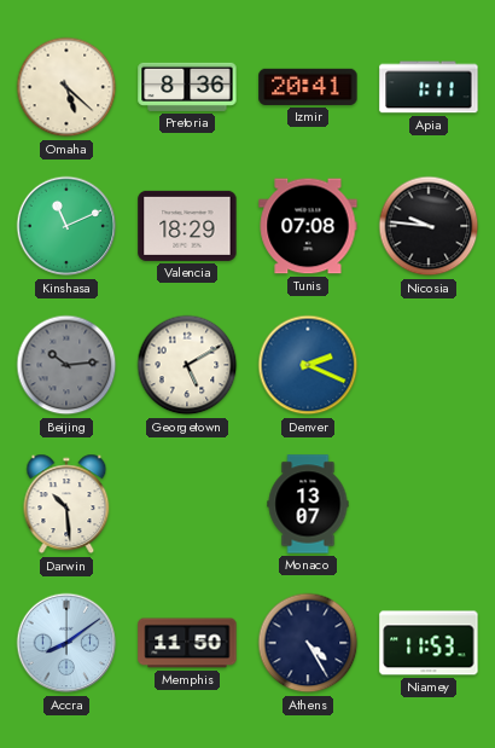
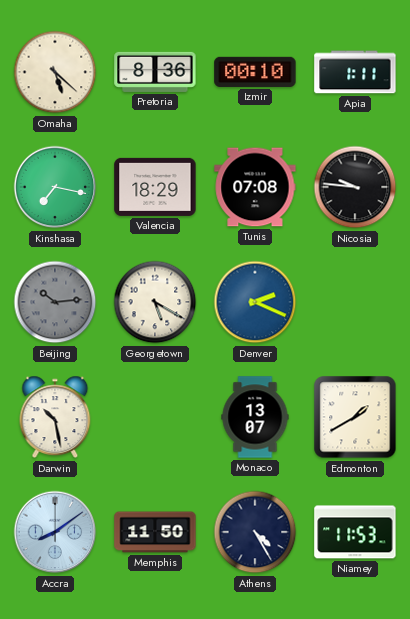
Izmir: 20:41 -> 00:10 (255, 72)
Kinshasa: 11:11 -> 7:17 (55, 187)
Georgetown: 5:10 -> 5:20 (155, 302)
Darwin: 10:29 -> 10:28 (55, 417)
Edmonton: none -> 1:40 (355, 417)
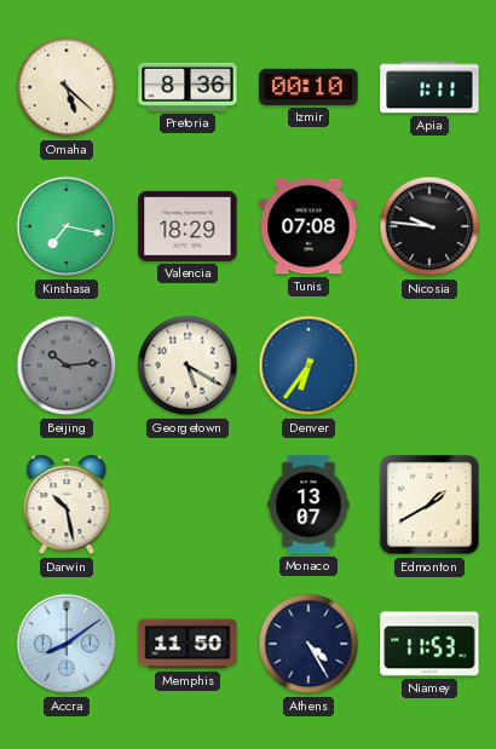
Denver: 2:19 -> 6:36 (308, 365)
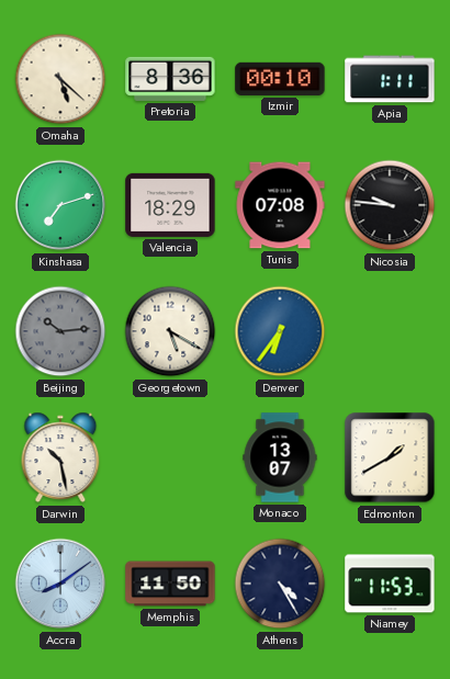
Kinshasa: 7:17 -> 7:12 (60, 205)
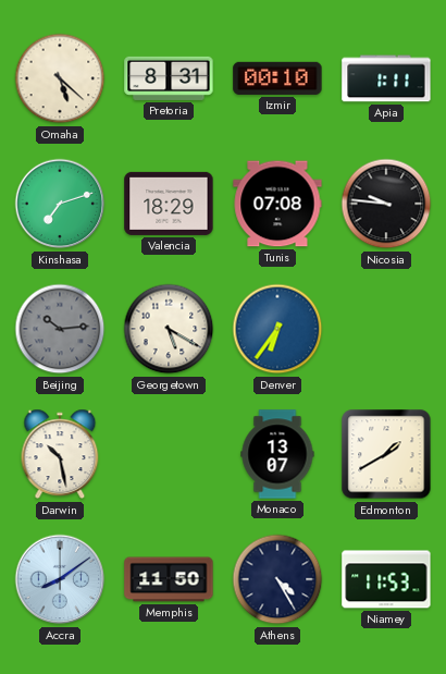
Pretoria: 8:36 -> 8:31 (169, 78)
